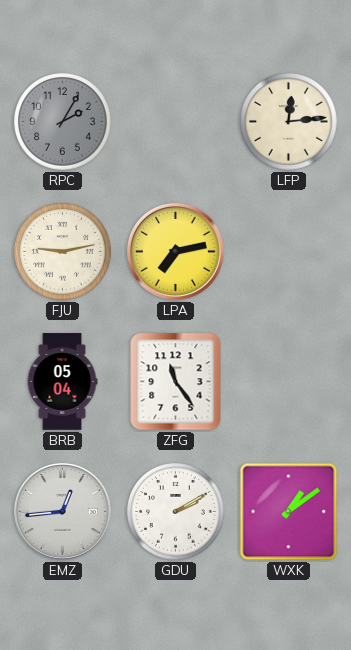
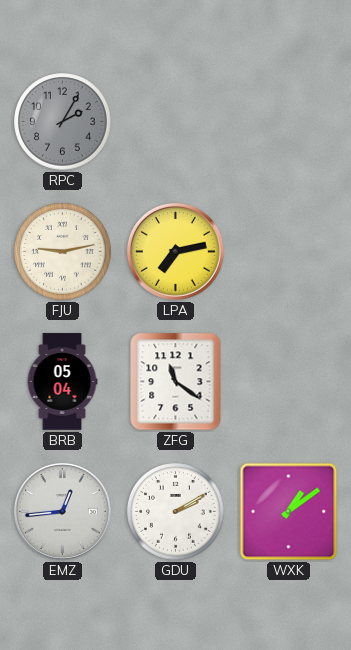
LFP: 12:14 -> none (289, 122)
ZFG: 11:24 -> 11:21 (176, 382)
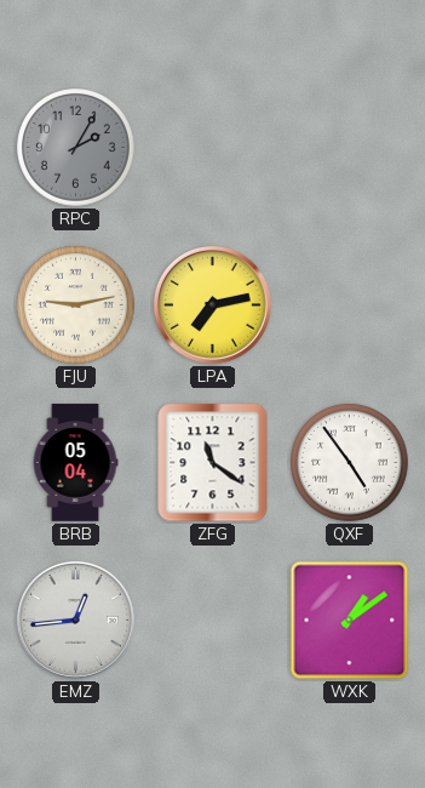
QXF: none -> 4:54 (350, 463)
GDU: 2:10 -> none (176, 512)
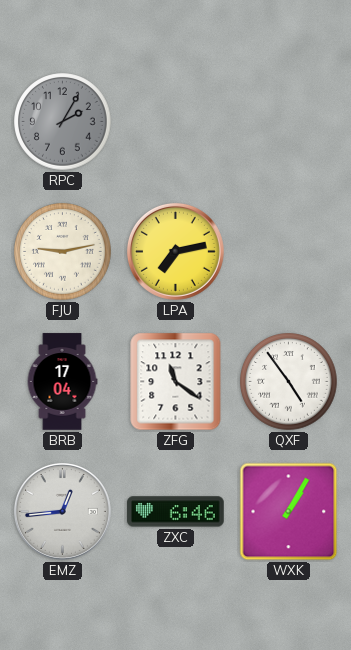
BRB: 05:04 -> 17:04 (62, 382)
ZXC: none -> 6:46 (176, 512)
WXK: 1:09 -> 1:05 (289, 512)
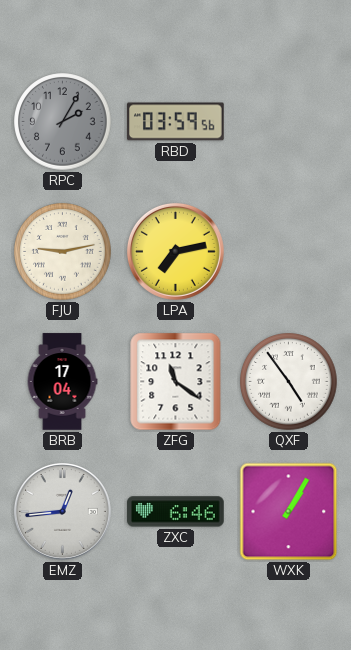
RBD: none -> 03:59 (176, 122)
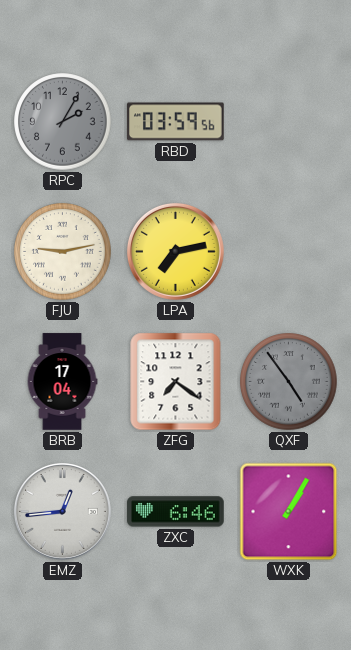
ZFG: 11:21 -> 7:21 (176, 382)
QXF dial: white -> grey (289, 382)
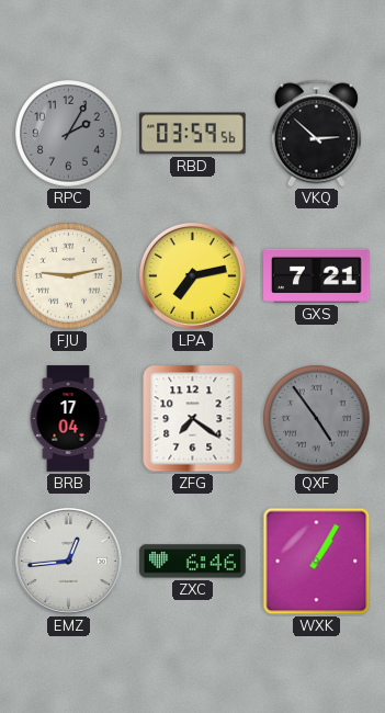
VKQ: none -> 2:52 (316, 134)
GXS: none -> 7:21 (317, 275)
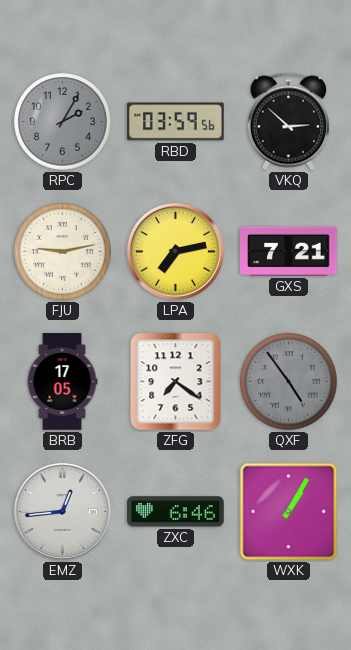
BRB: 17:04 -> 17:05 (62, 382)
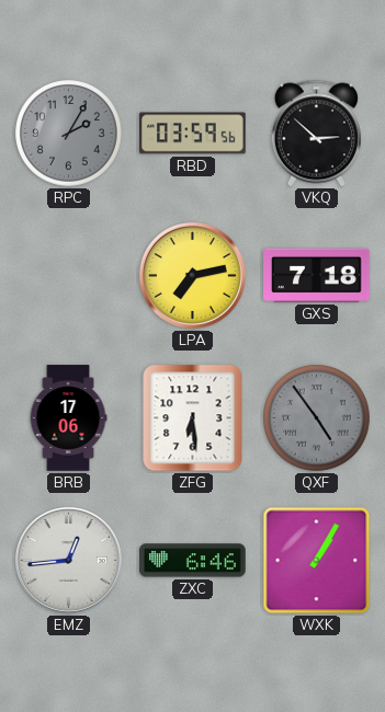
FJU: 9:13 -> none (63, 252)
GXS: 7:21 -> 7:18 (317, 275)
BRB: 17:05 -> 17:06 (68, 418)
ZFG: 7:21 -> 6:29 (193, 418)
